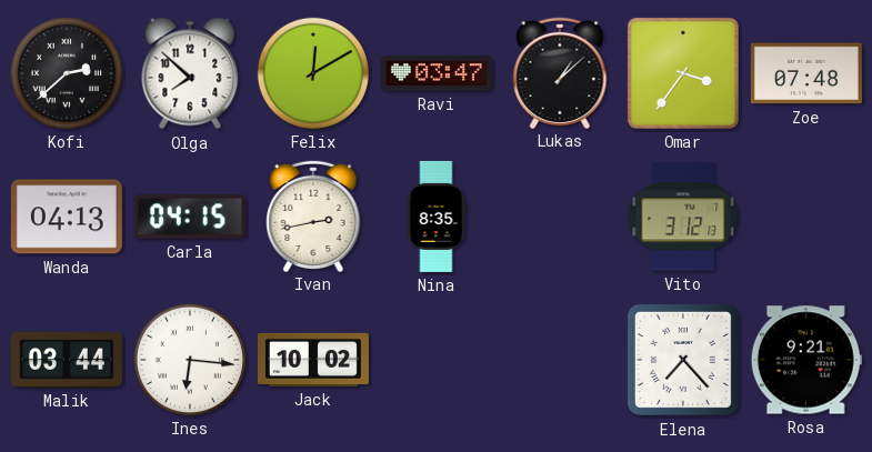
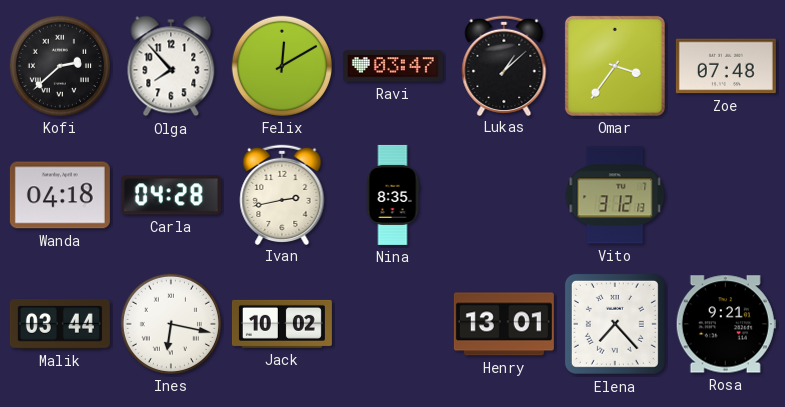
Olga: 7:52 -> 7:53 (171, 66)
Wanda: 04:13 -> 04:18 (60, 195)
Carla: 04:15 -> 04:28 (171, 195)
Ines: 6:16 -> 6:17 (171, 324)
Henry: none -> 13:01 (504, 324)
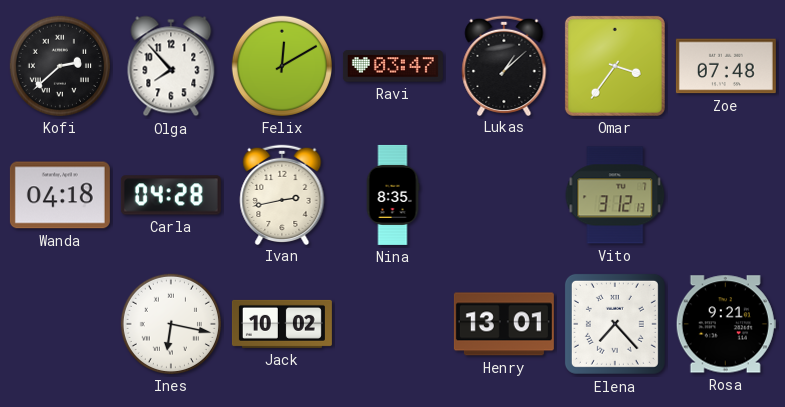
Malik: 03:44 -> none (60, 324)
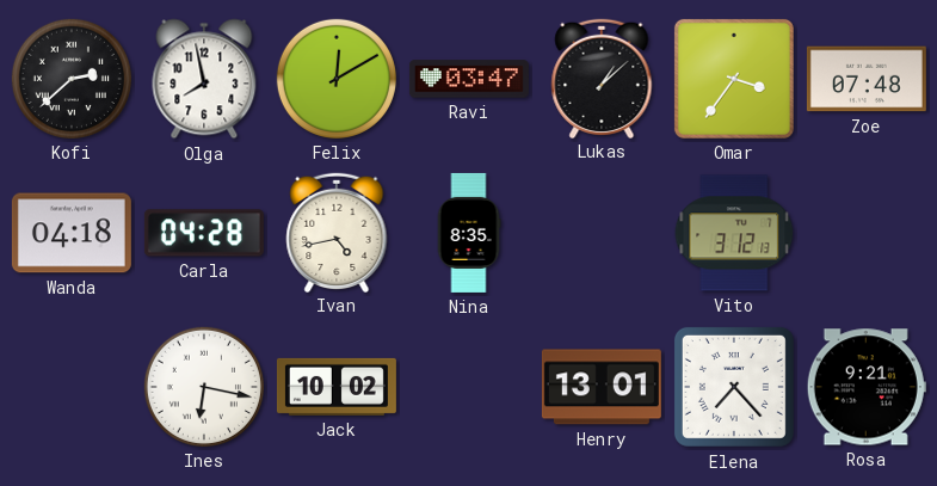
Olga: 7:53 -> 7:58 (204, 79)
Ivan: 2:43 -> 4:43 (337, 232)
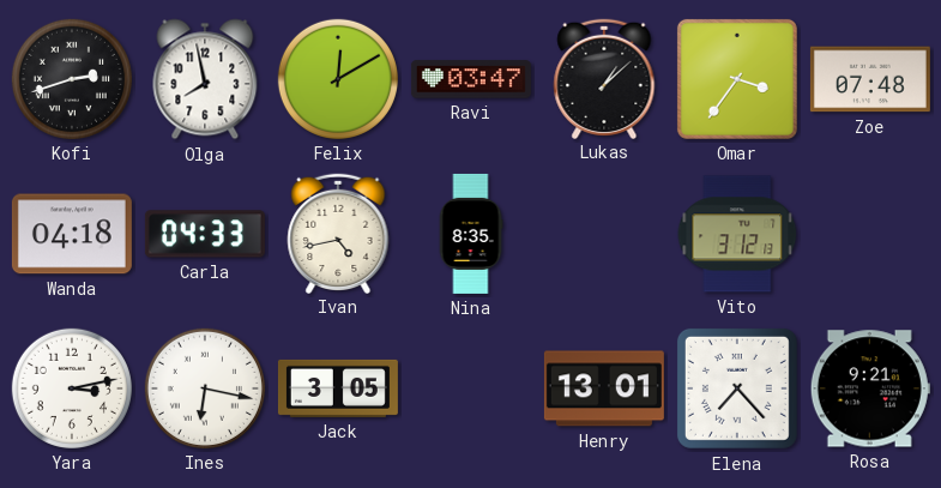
Kofi: 2:38 -> 2:42 (72, 79)
Carla: 04:28 -> 04:33 (205, 234)
Yara: none -> 3:13 (72, 388)
Jack: 10:02 -> 3:05 (338, 388)
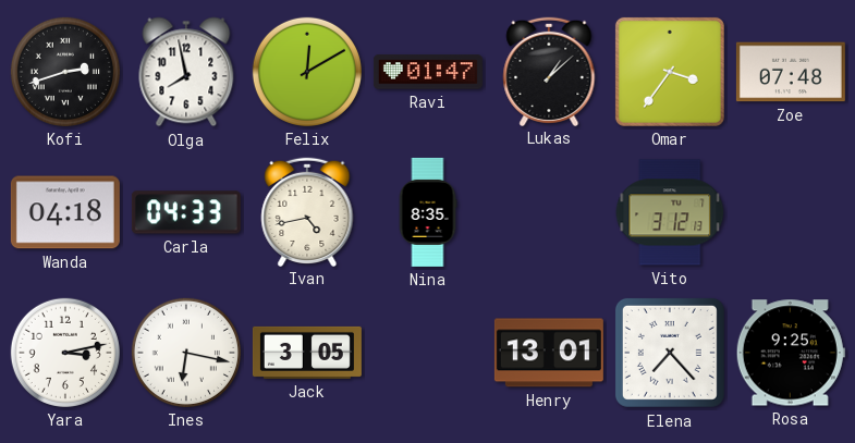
Ravi: 03:47 -> 01:47 (428, 72)
Rosa: 9:21 -> 9:25 (791, 353)
